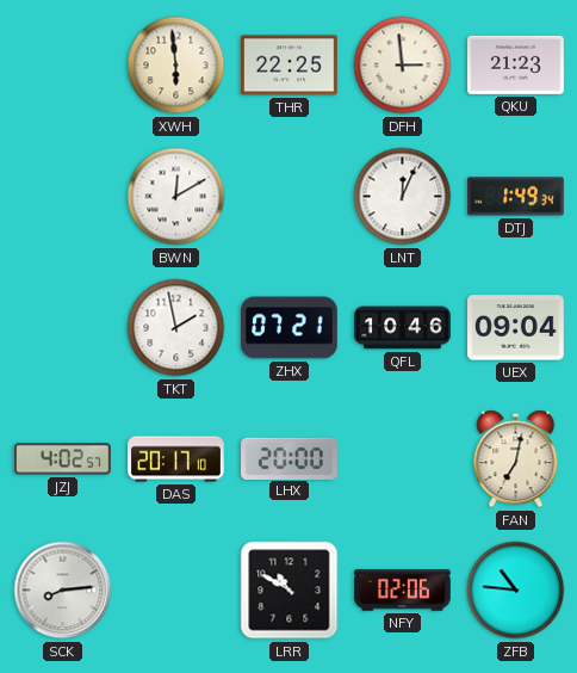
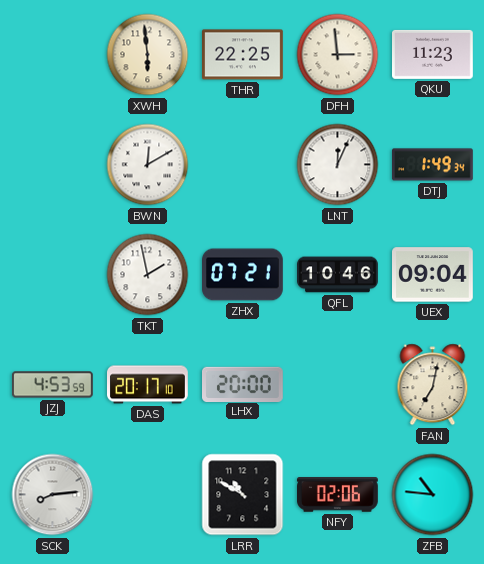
QKU: 21:23 -> 11:23 (433, 54)
JZJ: 4:02 -> 4:53 (53, 385)
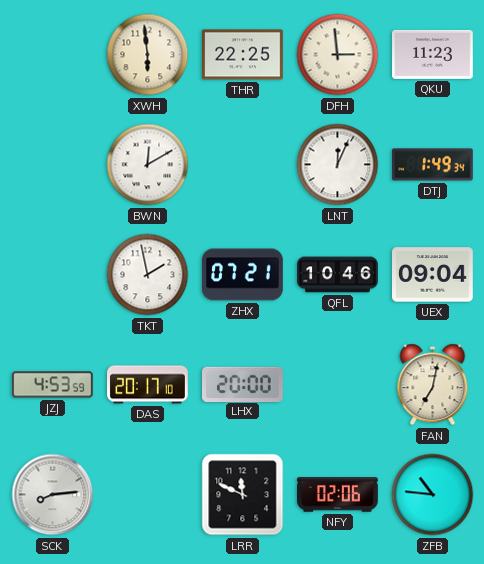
LRR: 10:50 -> 11:49 (243, 495)
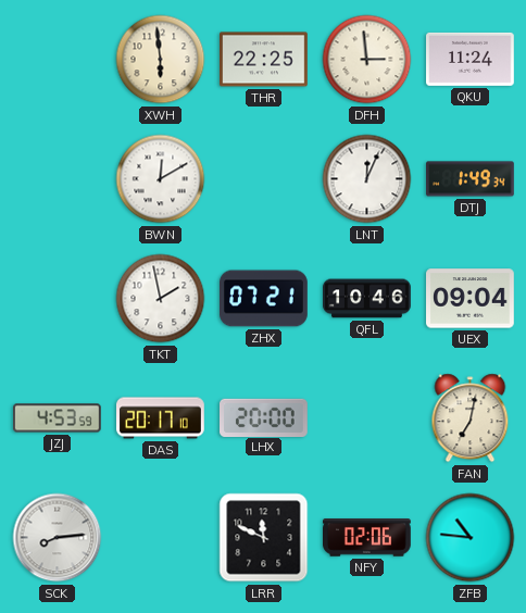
QKU: 11:23 -> 11:24 (471, 59)
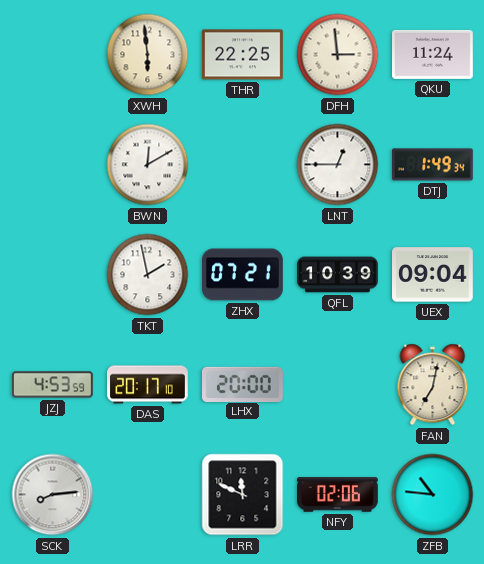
LNT: 12:04 -> 12:45 (338, 165)
QFL: 10:46 -> 10:39 (338, 275)
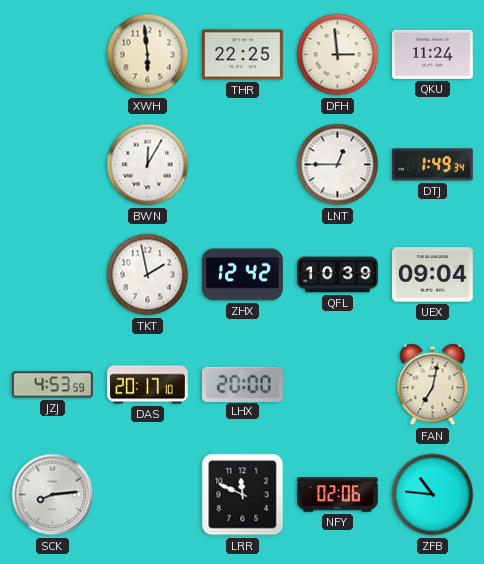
BWN: 12:10 -> 12:05 (148, 165)
ZHX: 07:21 -> 12:42 (243, 275)
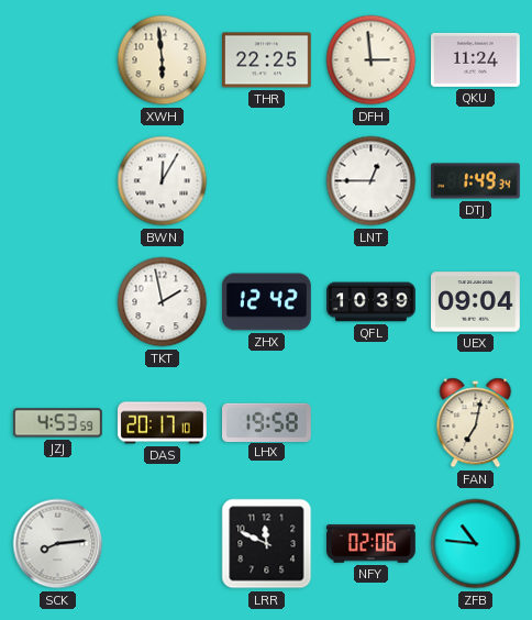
LHX: 20:00 -> 19:58 (267, 422)
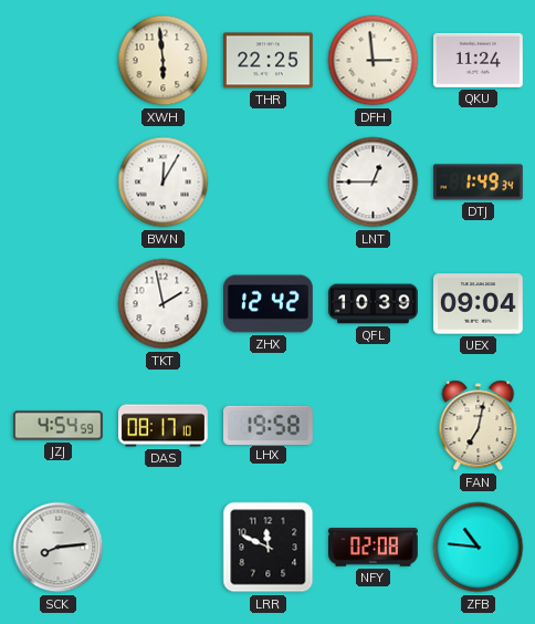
JZJ: 4:53 -> 4:54 (59, 426)
DAS: 20:17 -> 08:17 (164, 426)
NFY: 02:06 -> 02:08 (374, 548)
